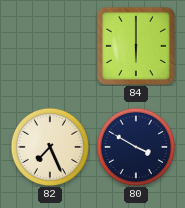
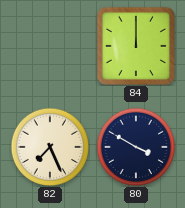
84: 6:00 -> 12:00 (136, 46)
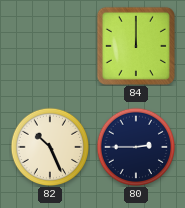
82: 7:26 -> 10:26 (49, 146)
80: 3:50 -> 2:45 (135, 146)
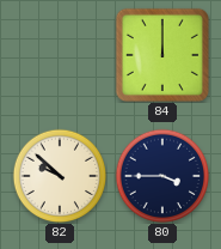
82: 10:26 -> 9:52 (59, 175)
80: 2:45 -> 3:45 (161, 175)
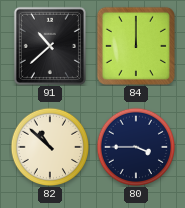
91: none -> 10:38 (50, 46)
82: 9:52 -> 10:52 (49, 146)
